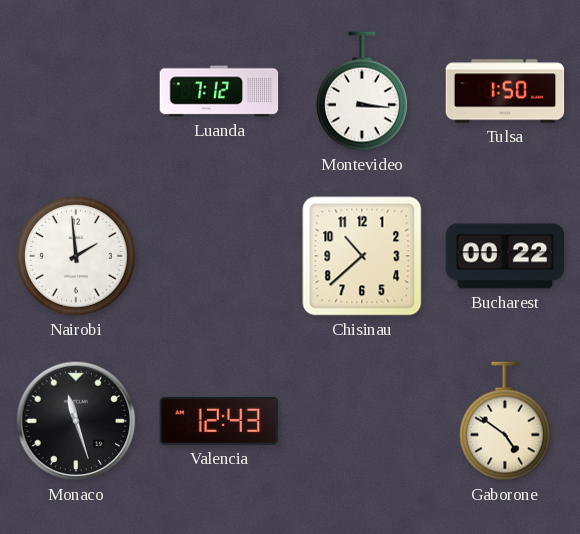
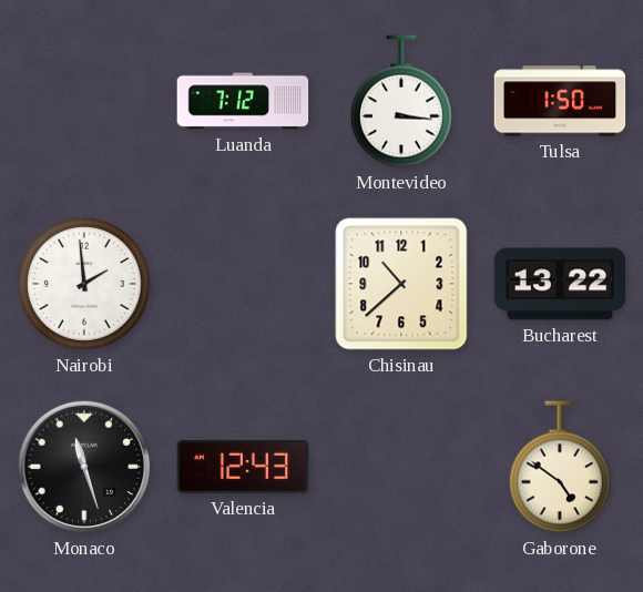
Bucharest: 00:22 -> 13:22 (560, 284)
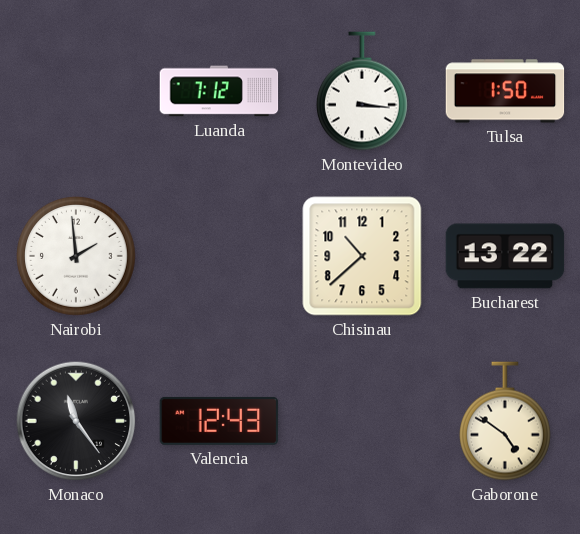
Monaco: 11:27 -> 11:24 (76, 421)
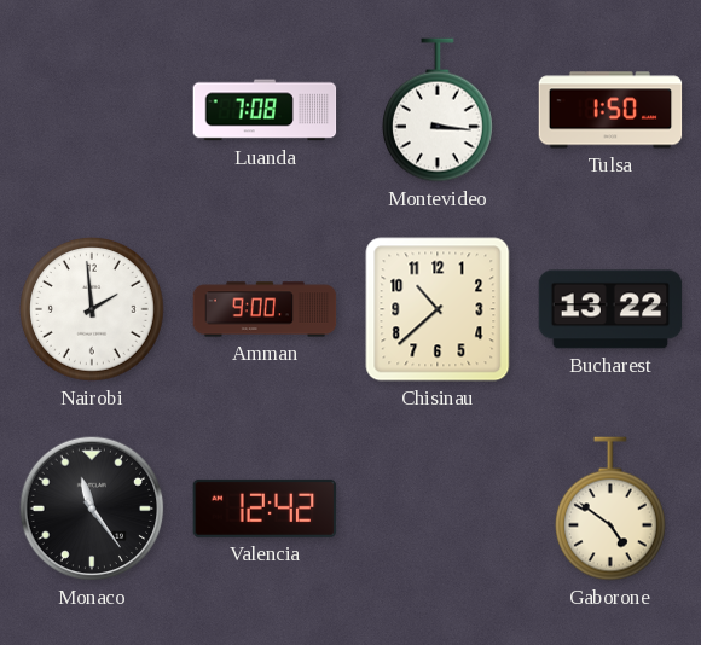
Luanda: 7:12 -> 7:08 (265, 110)
Amman: none -> 9:00 (265, 309)
Valencia: 12:43 -> 12:42 (265, 509)
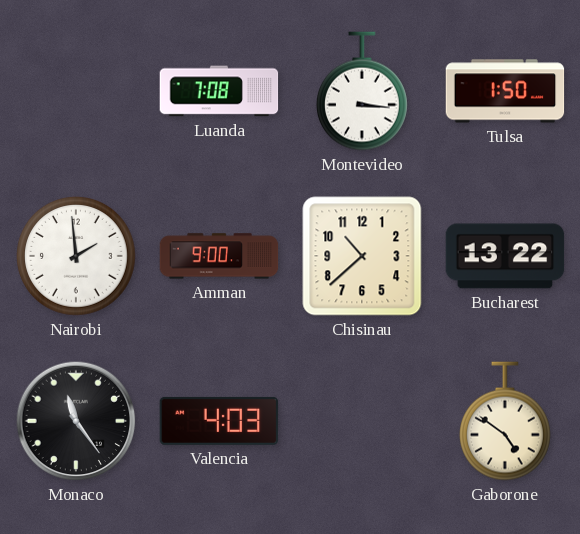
Valencia: 12:42 -> 4:03 (219, 421)
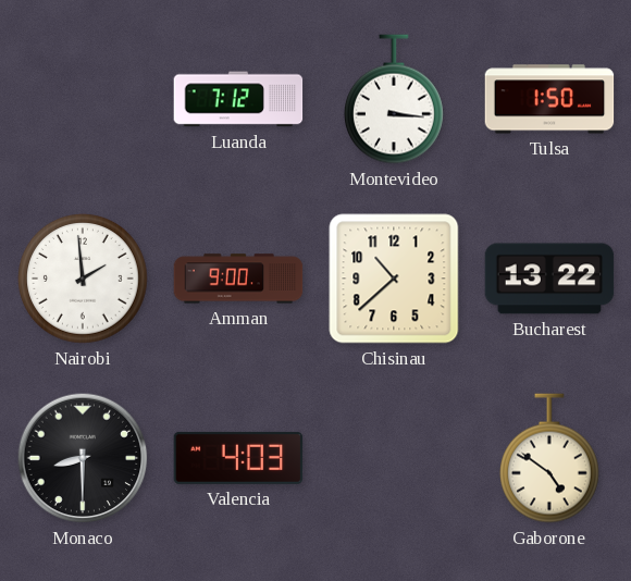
Luanda: 7:08 -> 7:12 (238, 99)
Monaco: 11:24 -> 8:30 (83, 458)
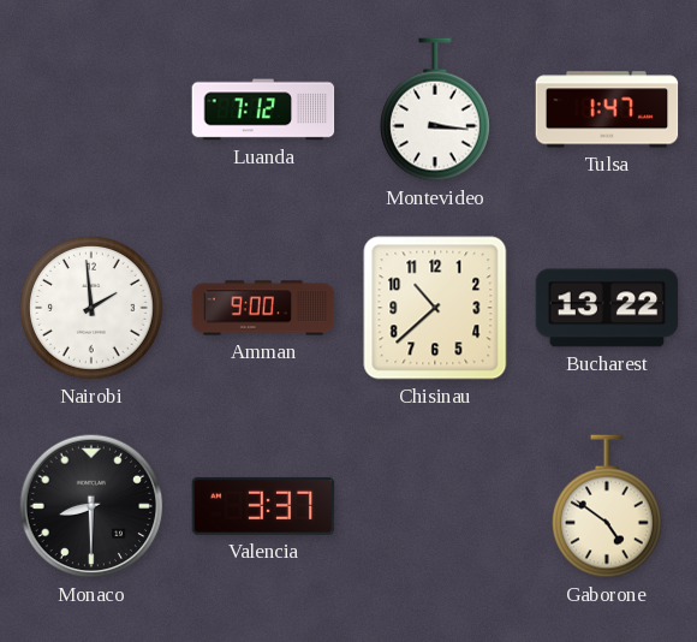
Tulsa: 1:50 -> 1:47 (607, 109)
Valencia: 4:03 -> 3:37 (263, 506)
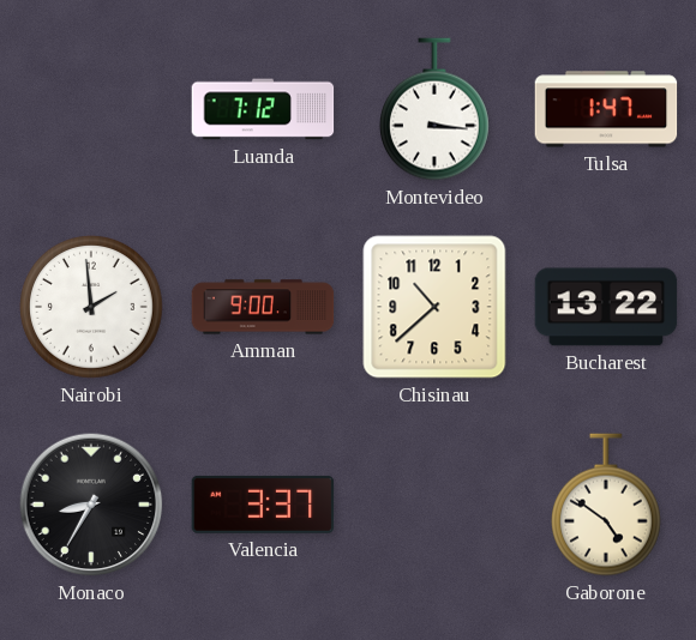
Monaco: 8:30 -> 8:35 (91, 505)
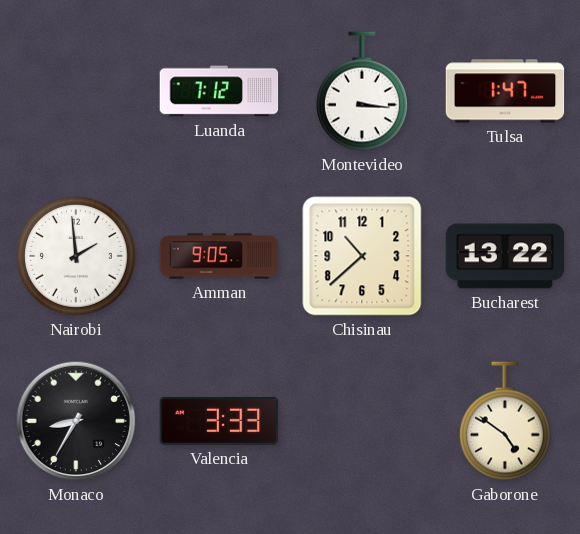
Amman: 9:00 -> 9:05 (219, 256)
Valencia: 3:37 -> 3:33 (219, 421)
